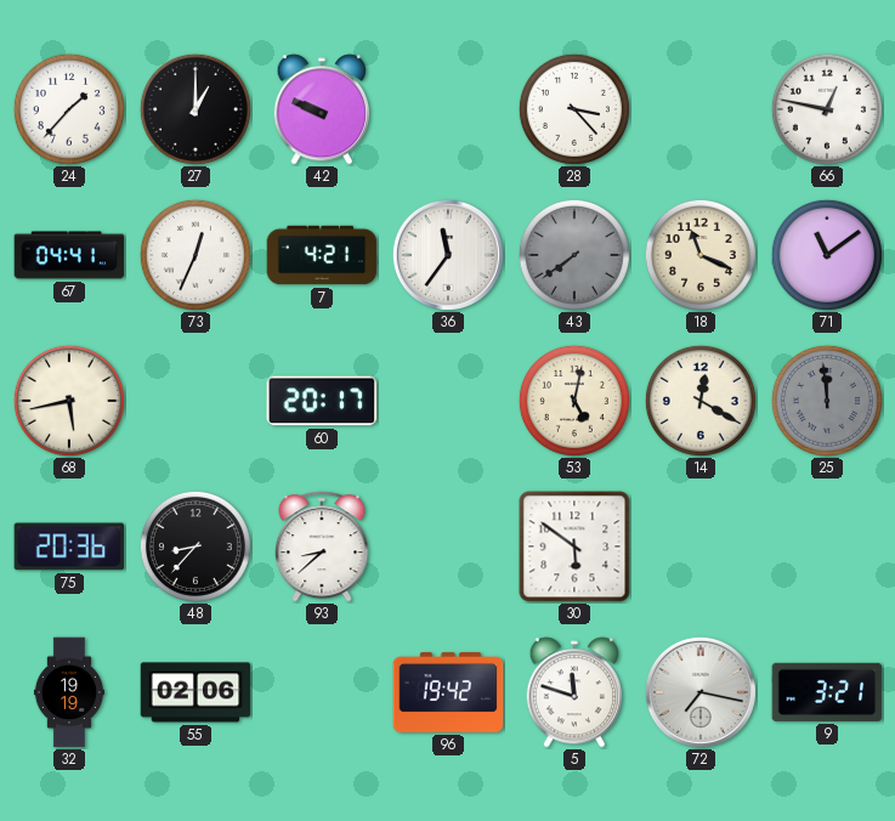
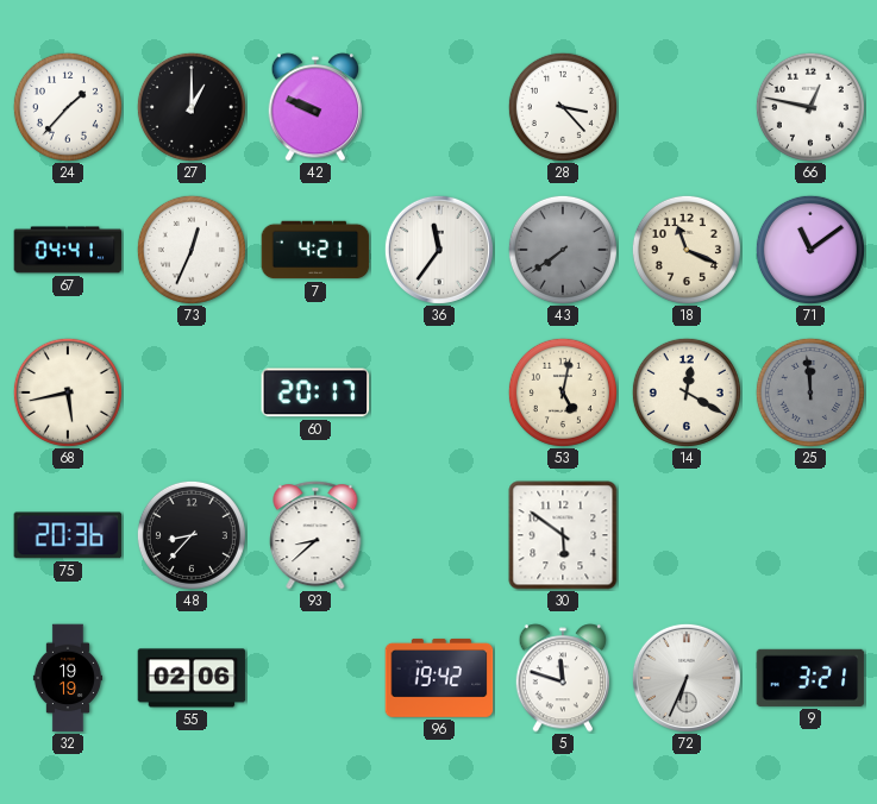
72: 7:17 -> 6:34 (687, 678)
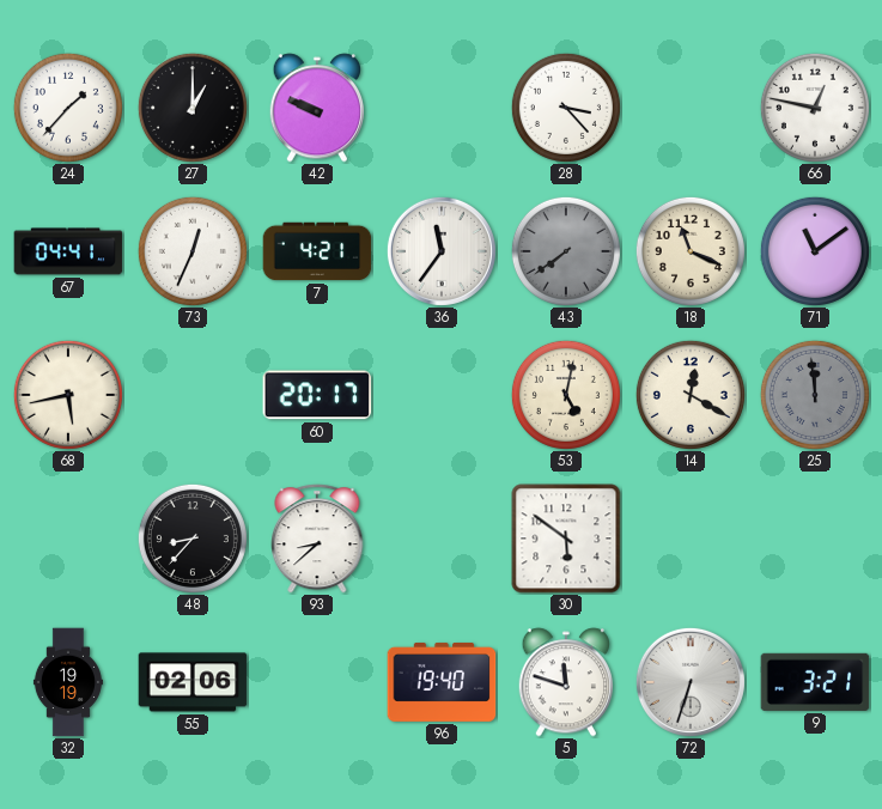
75: 20:36 -> none (68, 535)
96: 19:42 -> 19:40 (442, 682)
72: 6:34 -> 6:33 (691, 682)
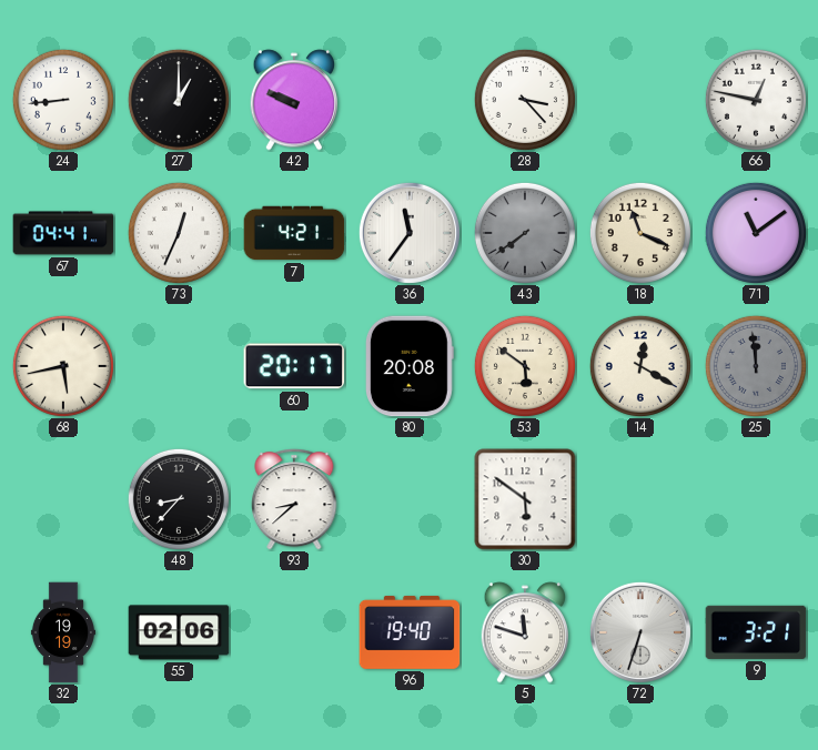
24: 1:37 -> 8:44 (63, 100)
80: none -> 20:08 (410, 366)
53: 5:02 -> 5:51 (525, 366)
